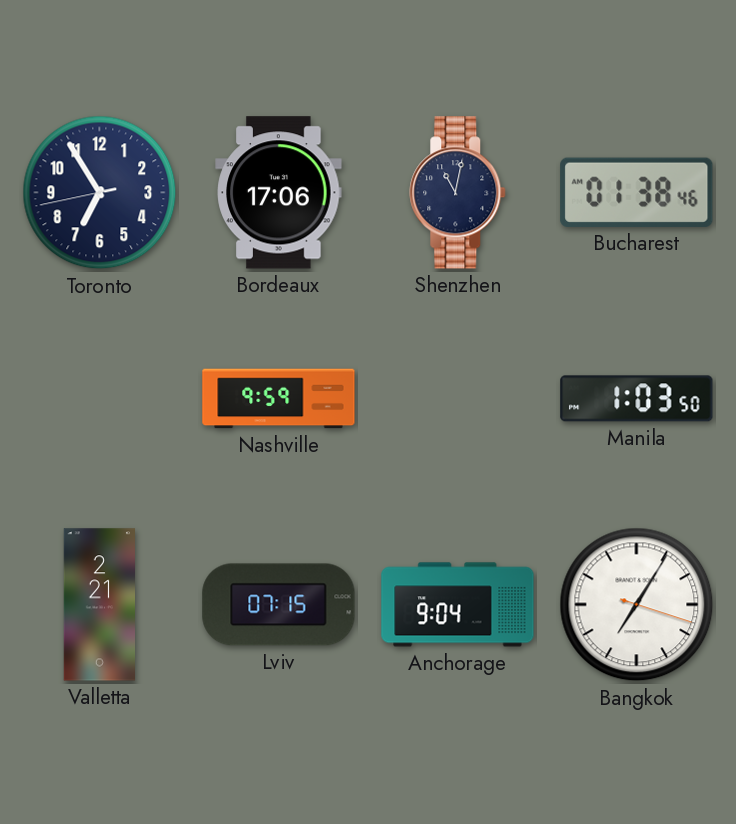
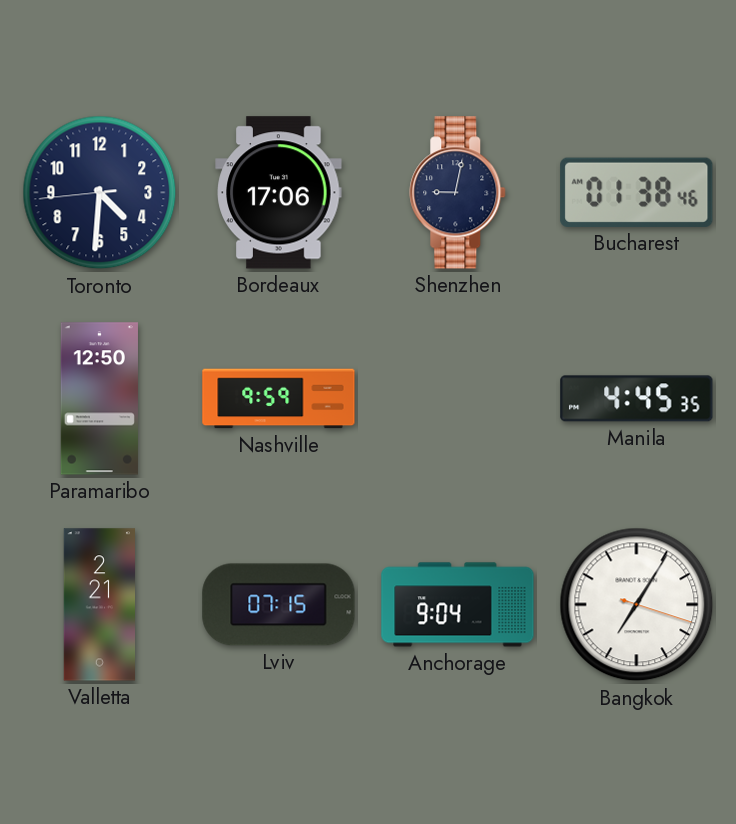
Toronto: 6:54 -> 4:30 (100, 193)
Shenzhen: 11:02 -> 9:02 (458, 193)
Paramaribo: none -> 12:50 (99, 399)
Manila: 1:03 -> 4:45 (637, 399)
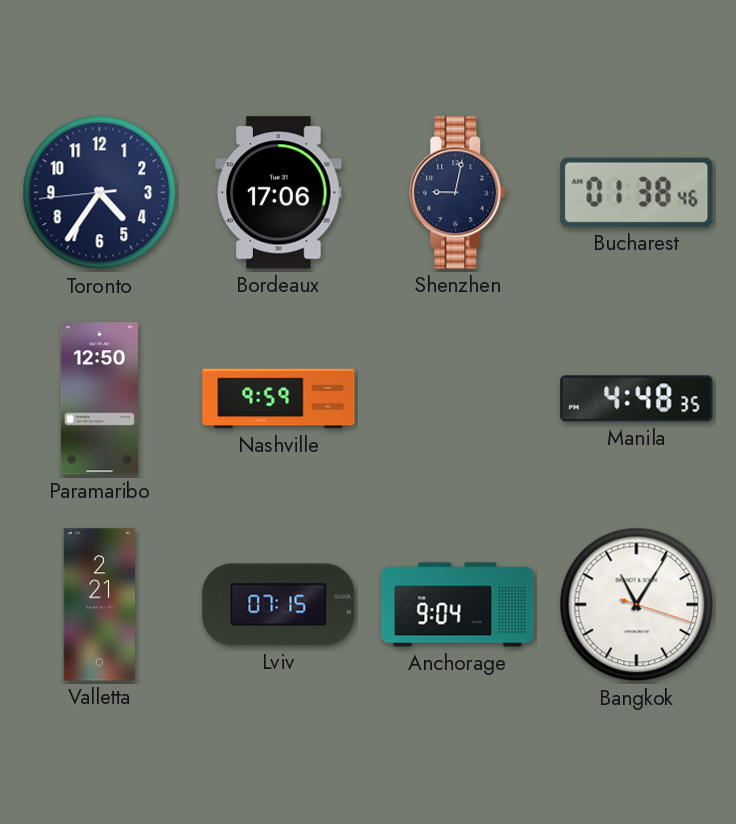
Toronto: 4:30 -> 4:35 (100, 193)
Manila: 4:45 -> 4:48 (637, 399)
Bangkok: 7:05 -> 11:05 (637, 605)
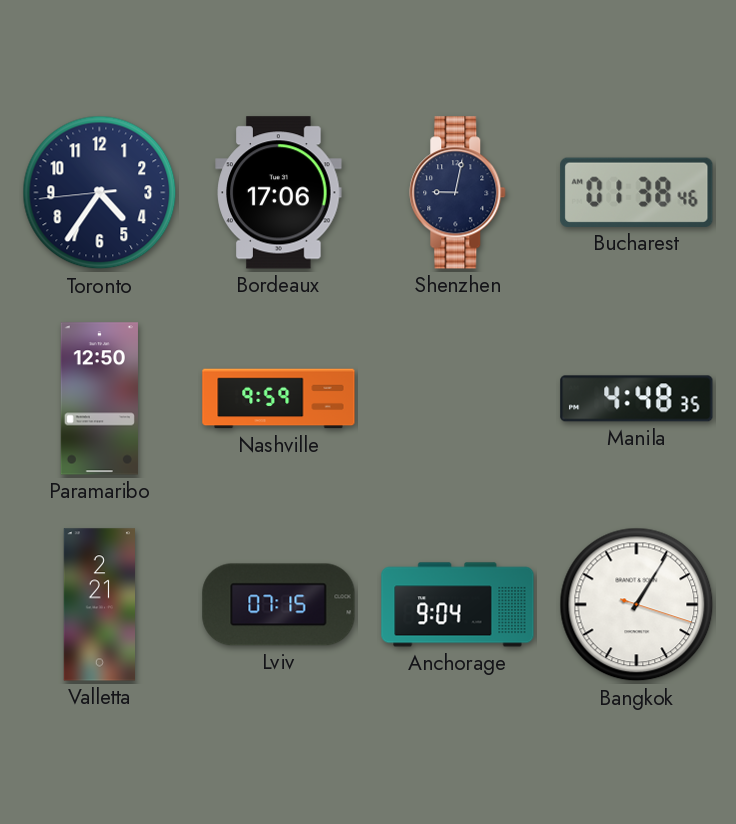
Bangkok: 11:05 -> 1:05 (637, 605)
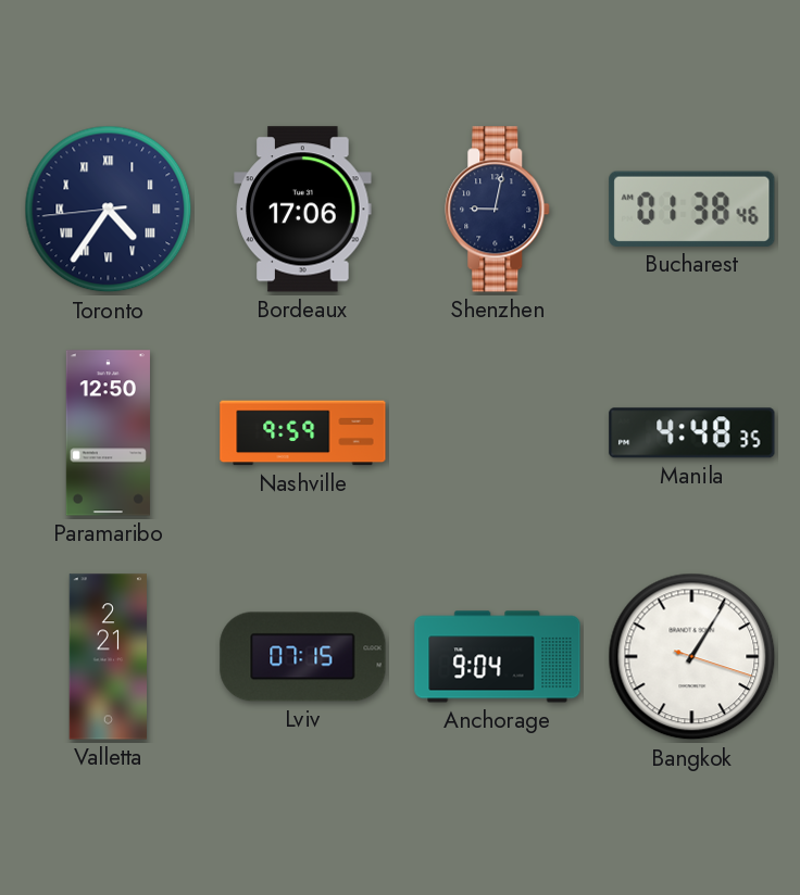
Toronto numerals: Arabic -> Roman (109, 210)
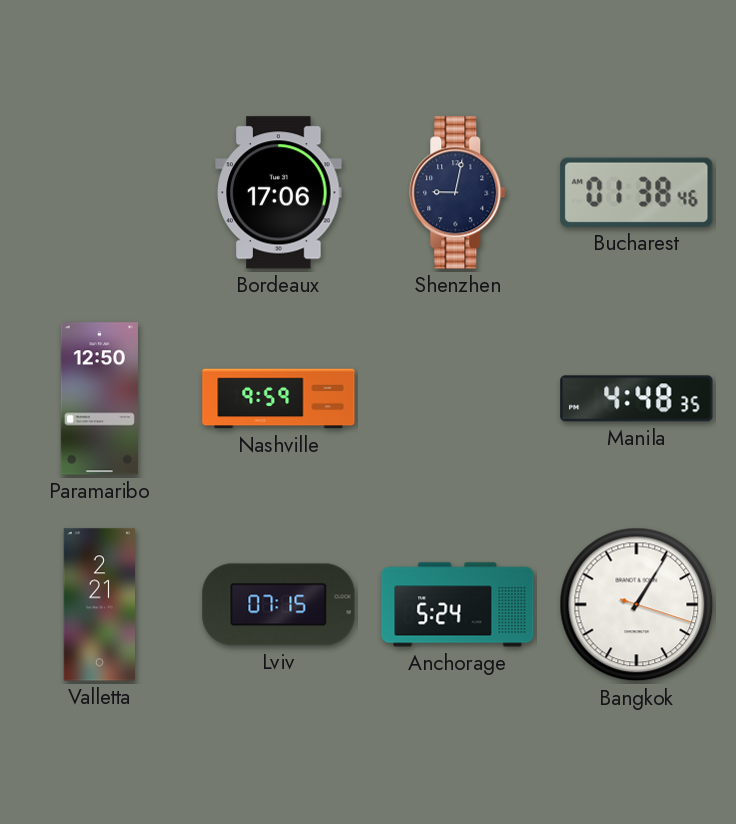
Toronto: 4:35 -> none (109, 210)
Anchorage: 9:04 -> 5:24 (458, 605)
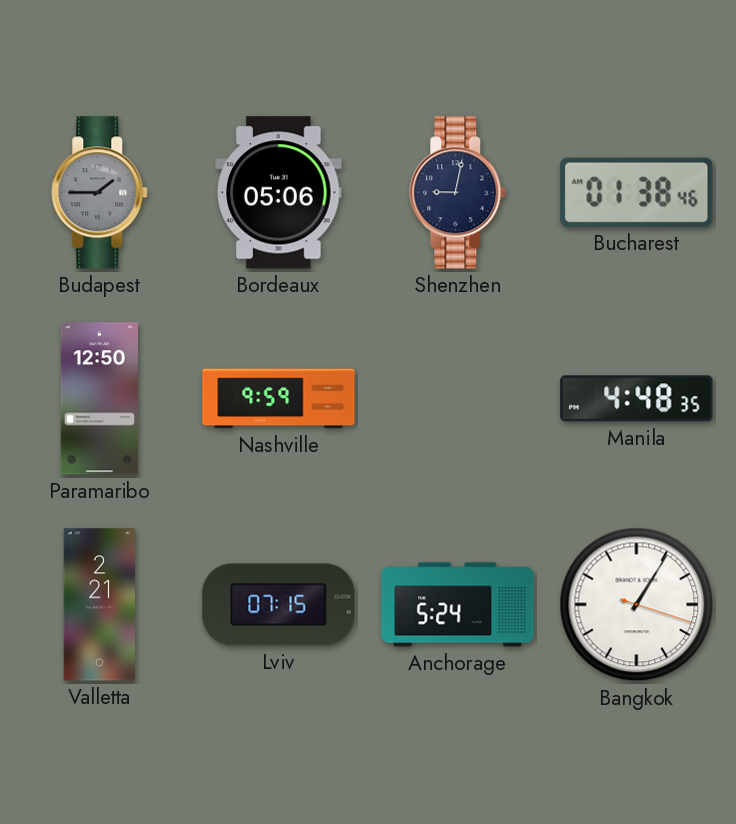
Budapest: none -> 1:45 (100, 193)
Bordeaux: 17:06 -> 05:06 (279, 193)
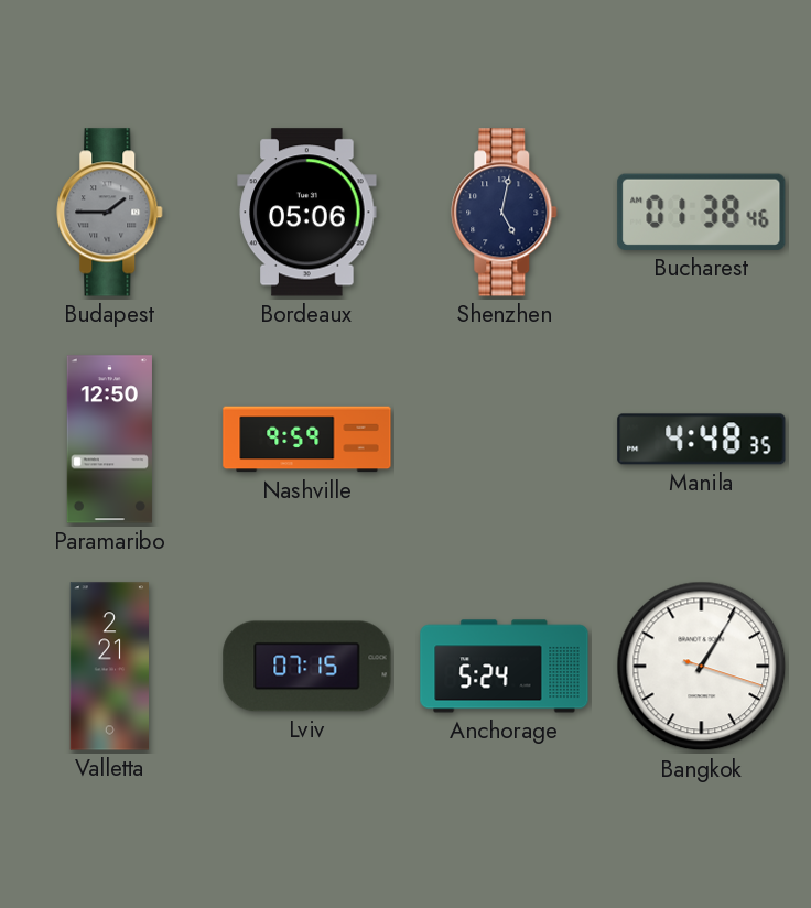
Shenzhen: 9:02 -> 5:02 (505, 213)
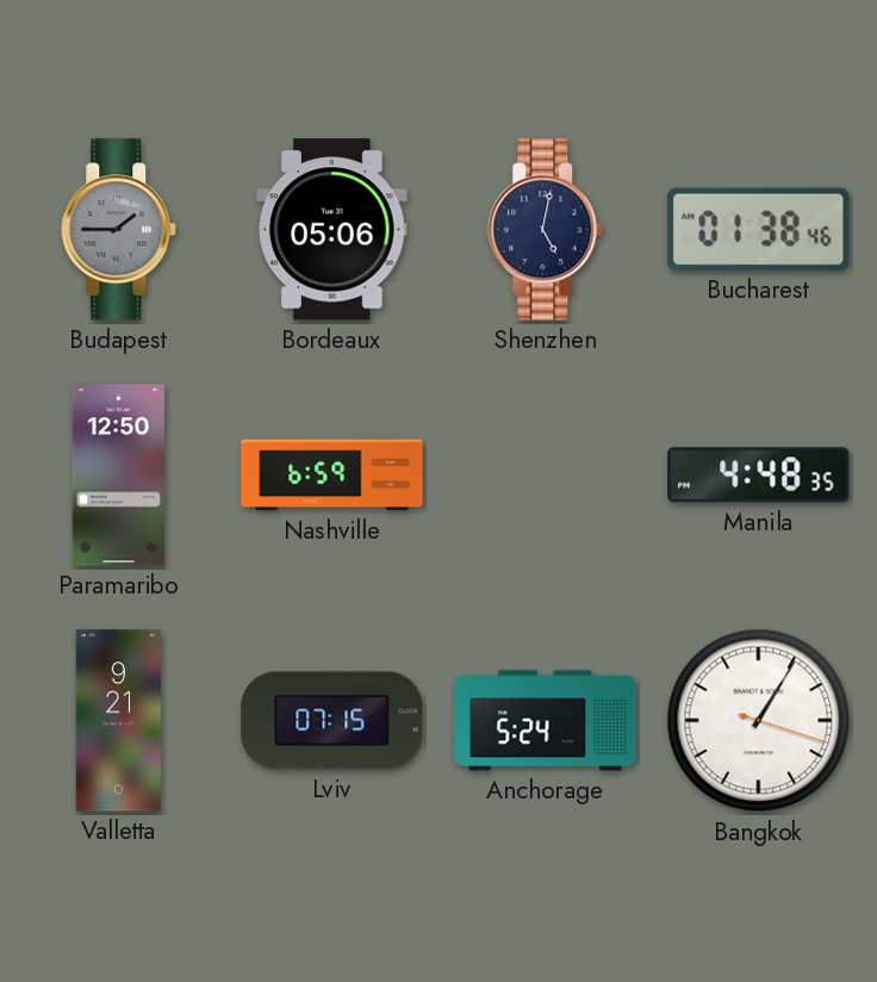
Nashville: 9:59 -> 6:59 (332, 476)
Valletta: 2:21 -> 9:21 (119, 721)
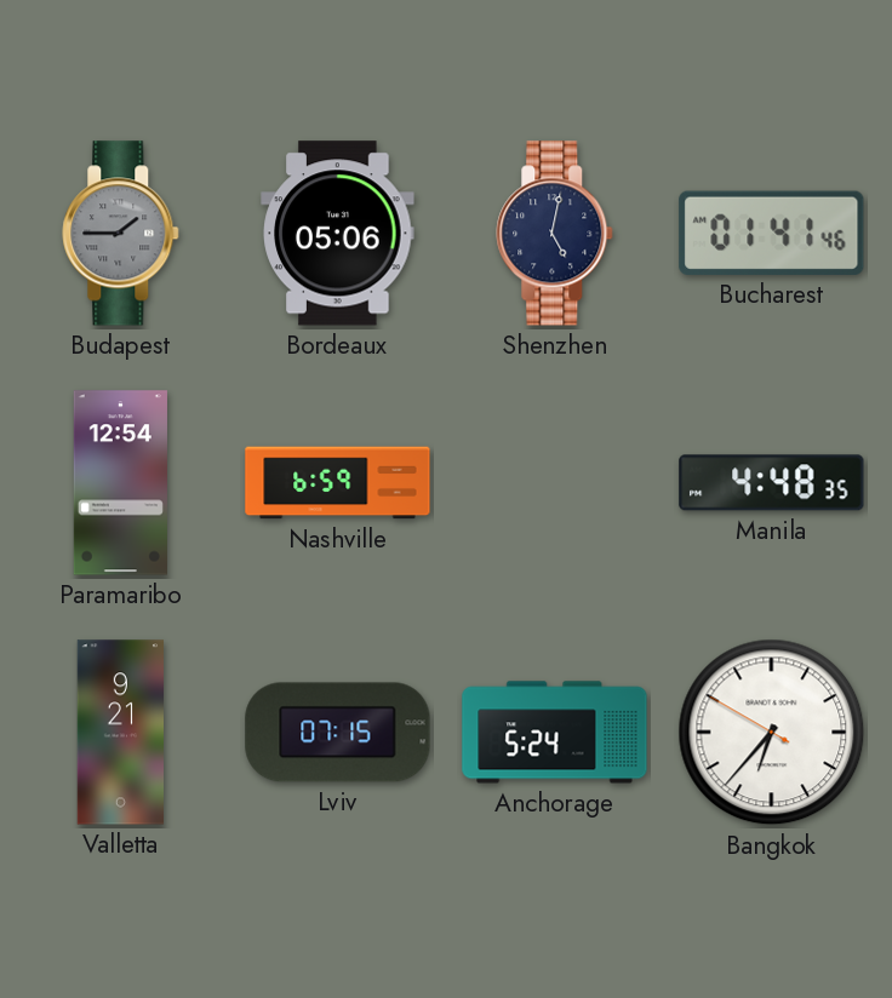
Bucharest: 01:38 -> 01:41 (772, 233)
Paramaribo: 12:50 -> 12:54 (120, 483)
Bangkok: 1:05 -> 6:36 (772, 733)
